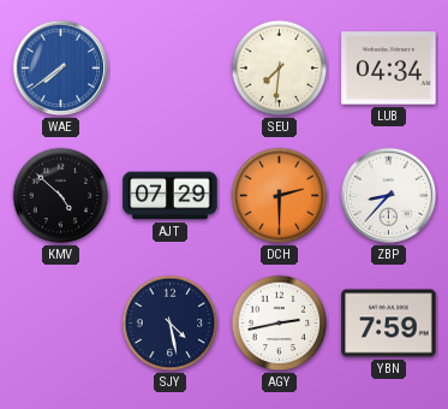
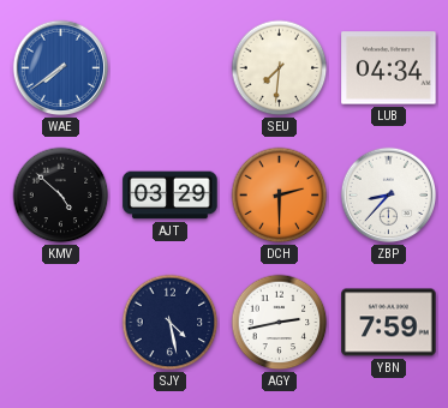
AJT: 07:29 -> 03:29 (171, 196)
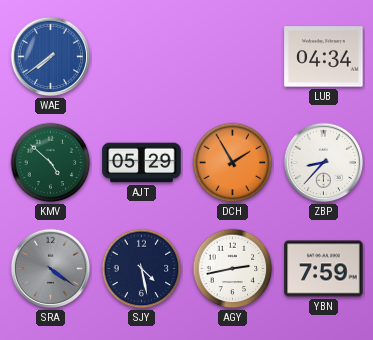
SEU: 7:31 -> none (280, 68)
KMV dial: black -> green (51, 163)
AJT: 03:29 -> 05:29 (142, 163)
DCH: 2:30 -> 1:55 (233, 163)
SRA: none -> 4:21 (51, 269)
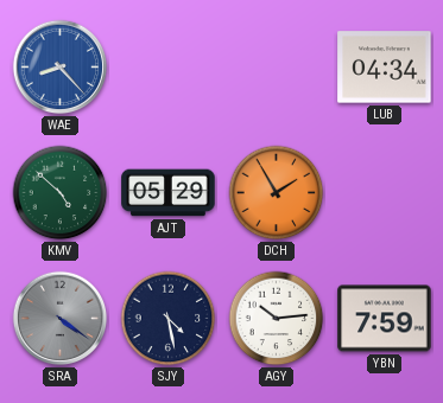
WAE: 7:39 -> 8:23 (61, 68)
ZBP: 8:37 -> none (324, 163)
AGY: 2:43 -> 10:14 (277, 319)
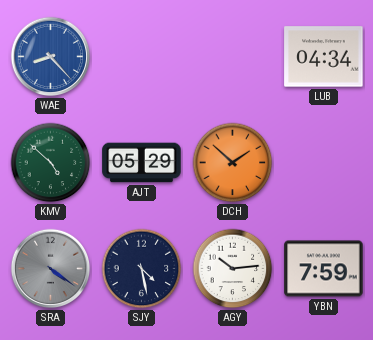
DCH: 1:55 -> 1:52 (233, 163)
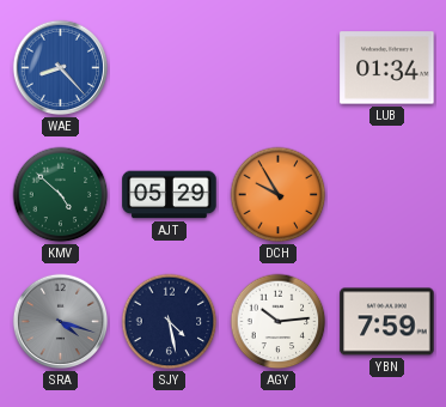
LUB: 04:34 -> 01:34 (387, 68)
DCH: 1:52 -> 9:55 (279, 195)
SRA: 4:21 -> 4:18 (61, 322)
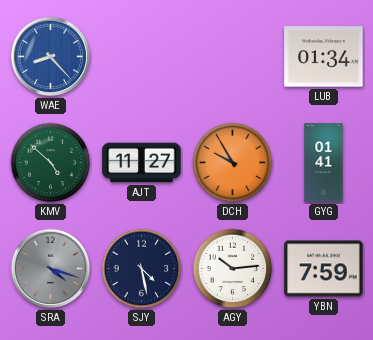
AJT: 05:29 -> 11:27 (142, 163)
GYG: none -> 01:41 (324, 163)
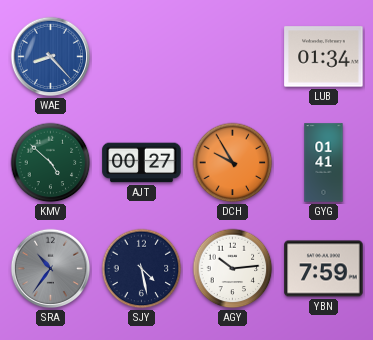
AJT: 11:27 -> 00:27 (142, 163)
SRA: 4:18 -> 10:36 (51, 269)
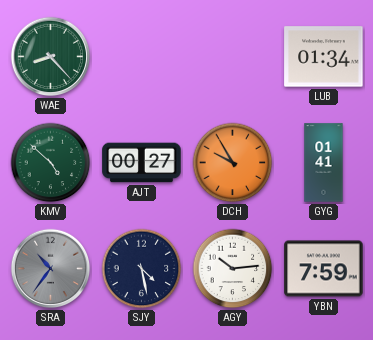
WAE dial: blue -> green (51, 57)
